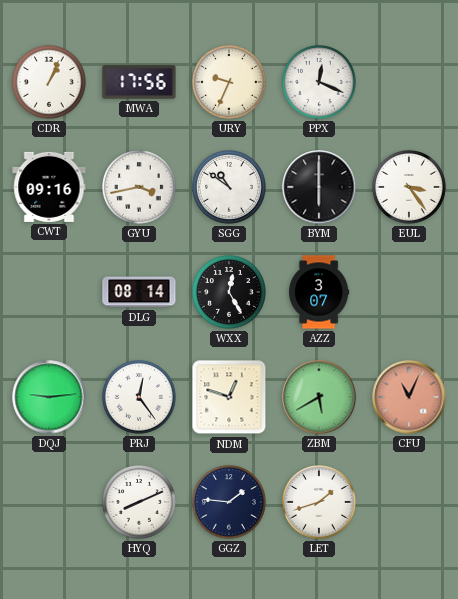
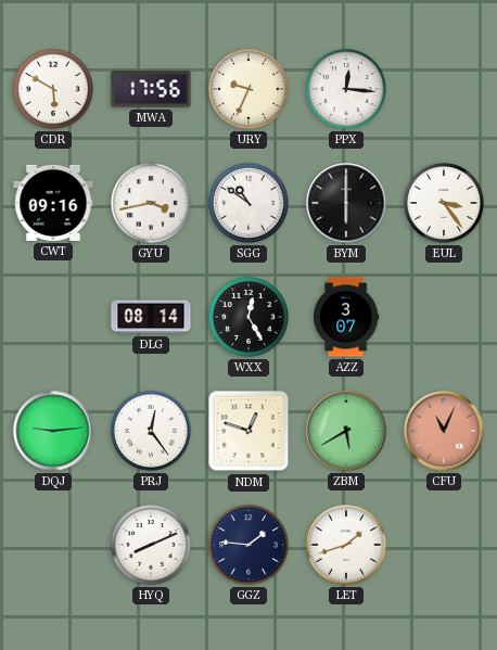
CDR: 1:04 -> 5:50 (54, 90)
PPX: 12:19 -> 12:16 (347, 90)
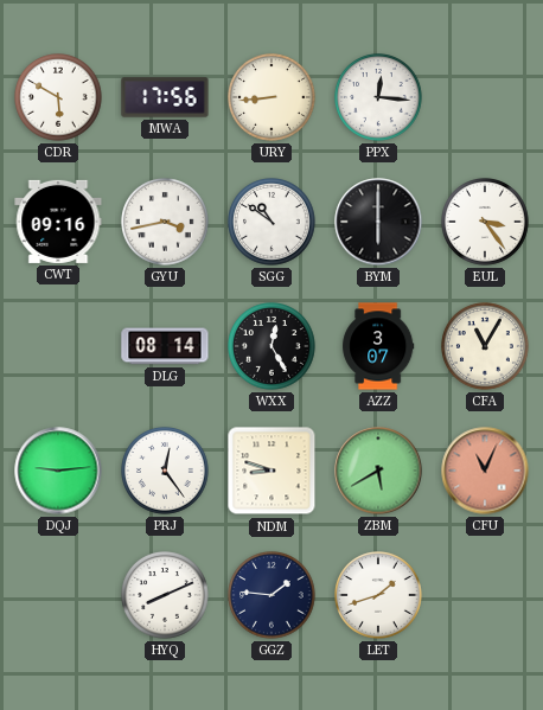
URY: 9:34 -> 8:44 (273, 98)
CFA: none -> 11:05 (486, 347)
NDM: 12:48 -> 8:48 (271, 471)
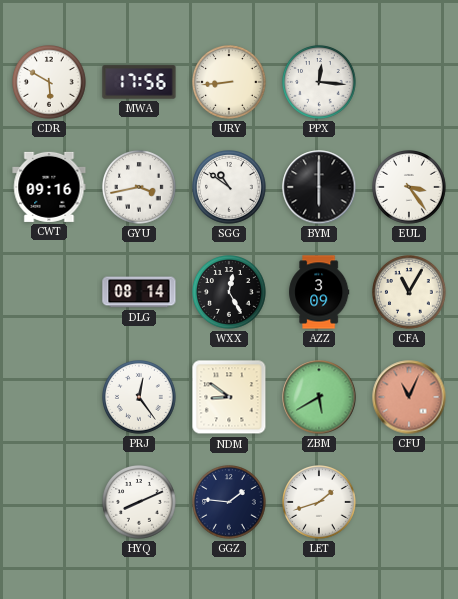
AZZ: 3:07 -> 3:09 (319, 292)
DQJ: 9:14 -> none (58, 471)
NDM: 8:48 -> 8:51 (229, 397)
